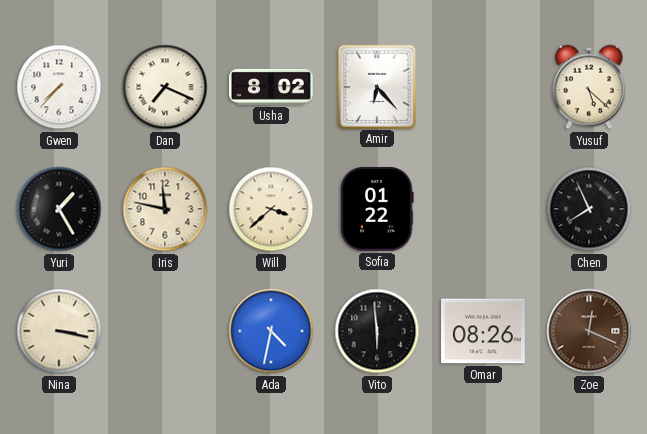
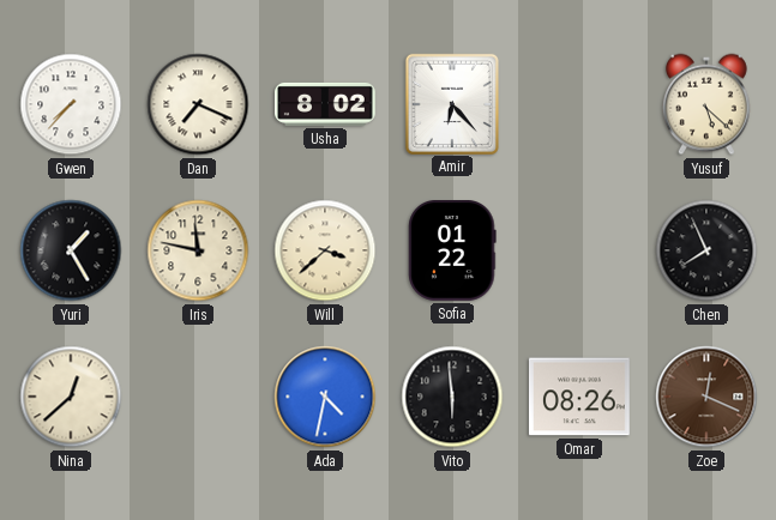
Nina: 3:17 -> 12:38 (71, 397)
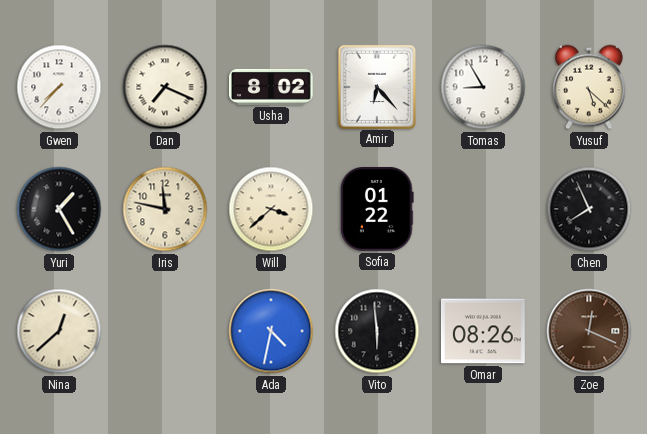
Tomas: none -> 8:55 (483, 87)
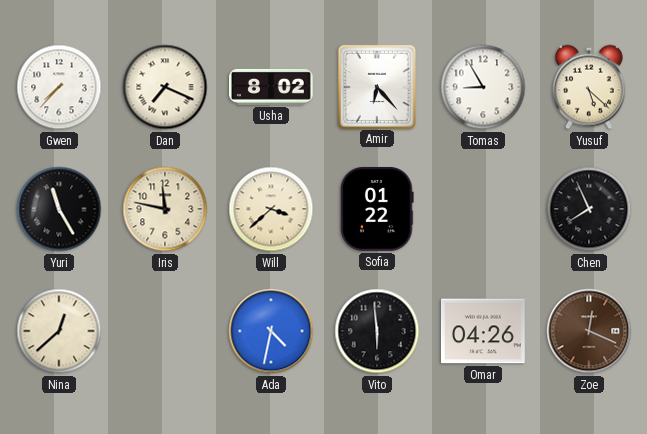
Yuri: 1:25 -> 11:25 (59, 209)
Omar: 08:26 -> 04:26 (483, 331)
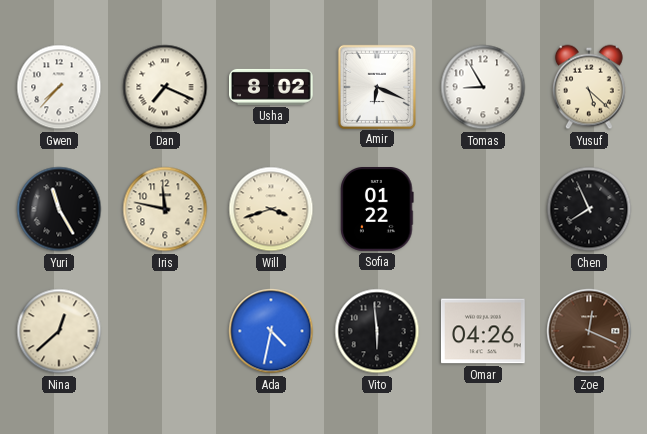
Amir: 6:23 -> 6:19 (377, 86)
Will: 3:38 -> 3:42 (271, 209)
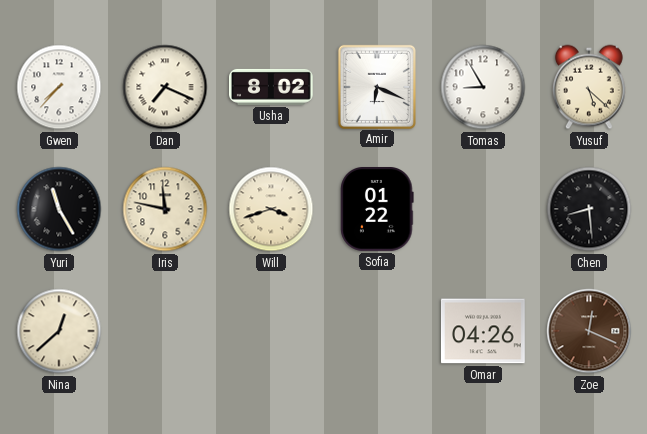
Chen: 7:56 -> 8:29 (589, 209)
Ada: 4:32 -> none (271, 331)
Vito: 5:59 -> none (377, 331)
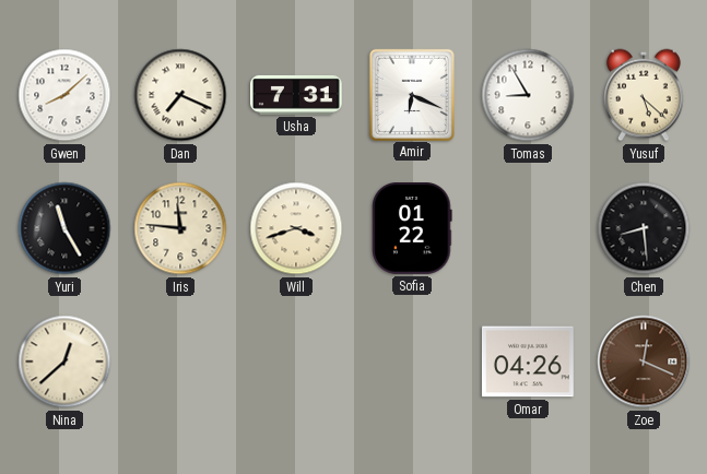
Gwen: 7:37 -> 8:08 (64, 95)
Usha: 8:02 -> 7:31 (297, 95)
Iris: 11:47 -> 11:46 (180, 228)
